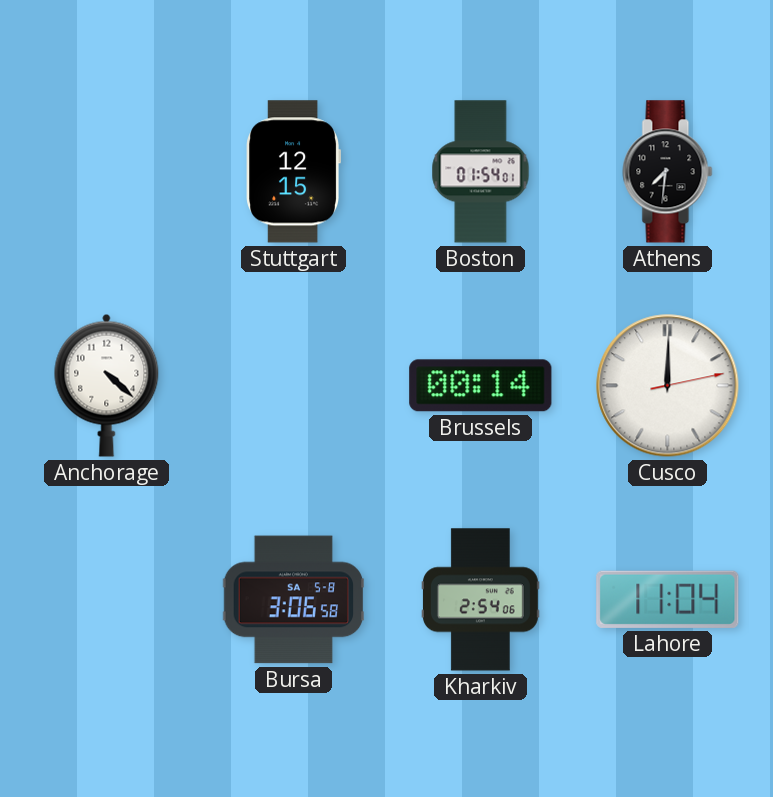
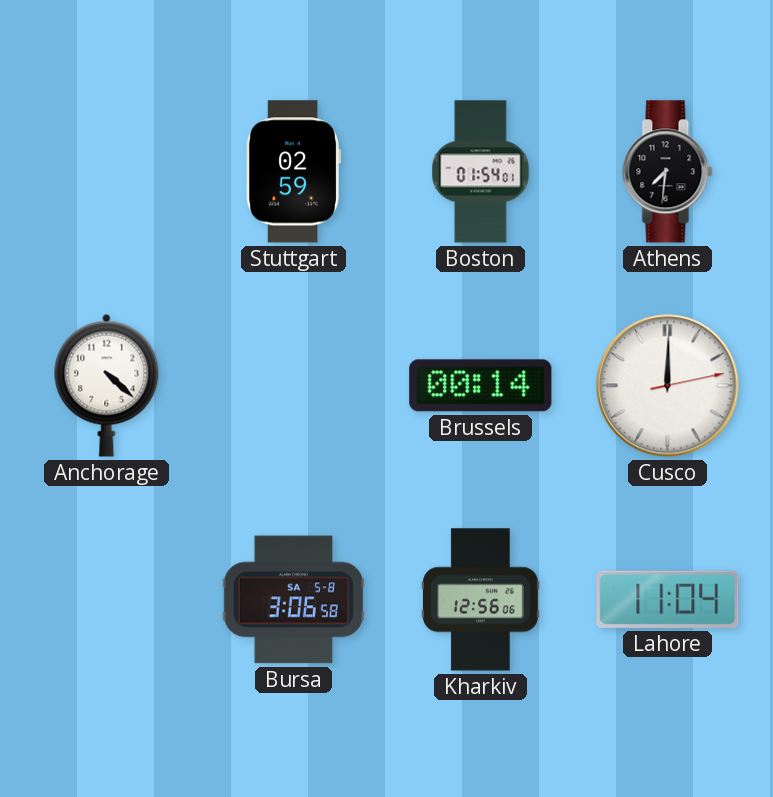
Stuttgart: 12:15 -> 02:59 (293, 172)
Kharkiv: 2:54 -> 12:56 (480, 600)
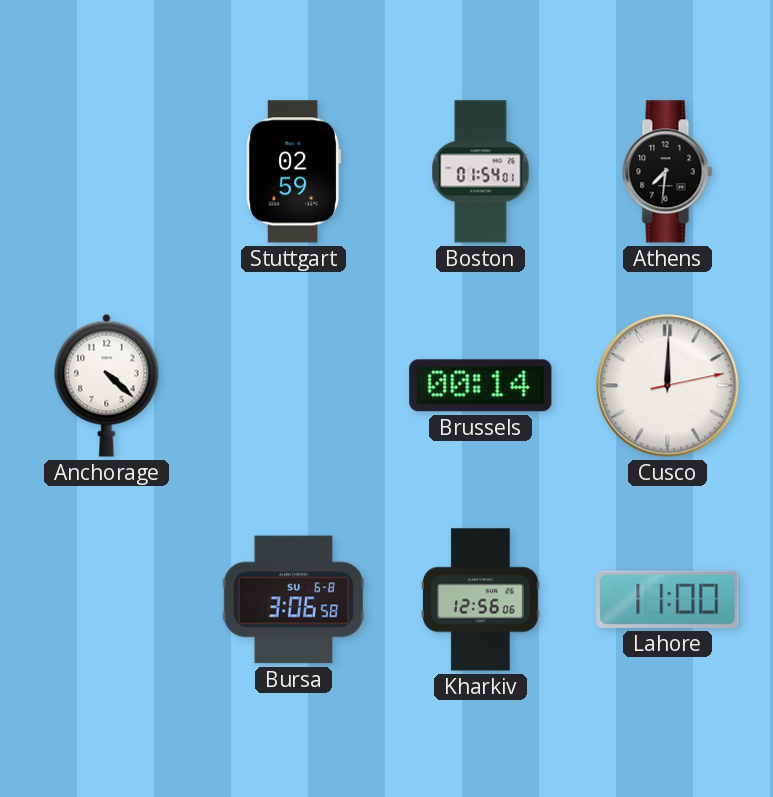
Bursa date: SA 5-8 -> SU 6-8 (294, 600)
Lahore: 11:04 -> 11:00 (668, 599)
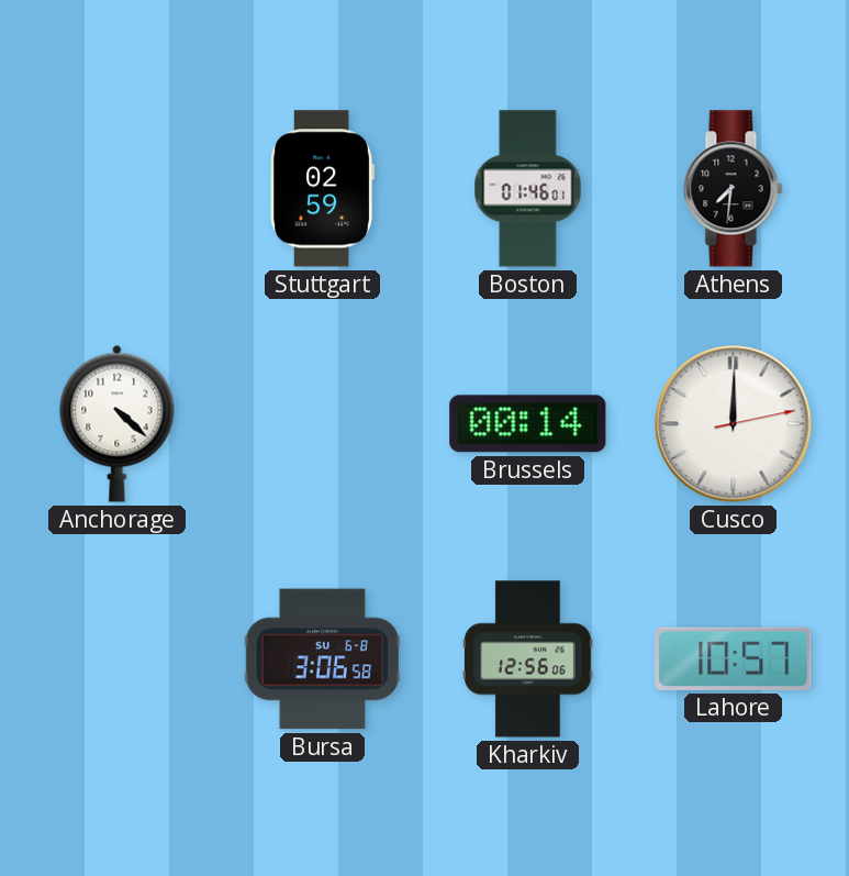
Boston: 01:54 -> 01:46 (528, 189)
Lahore: 11:00 -> 10:57 (734, 658)
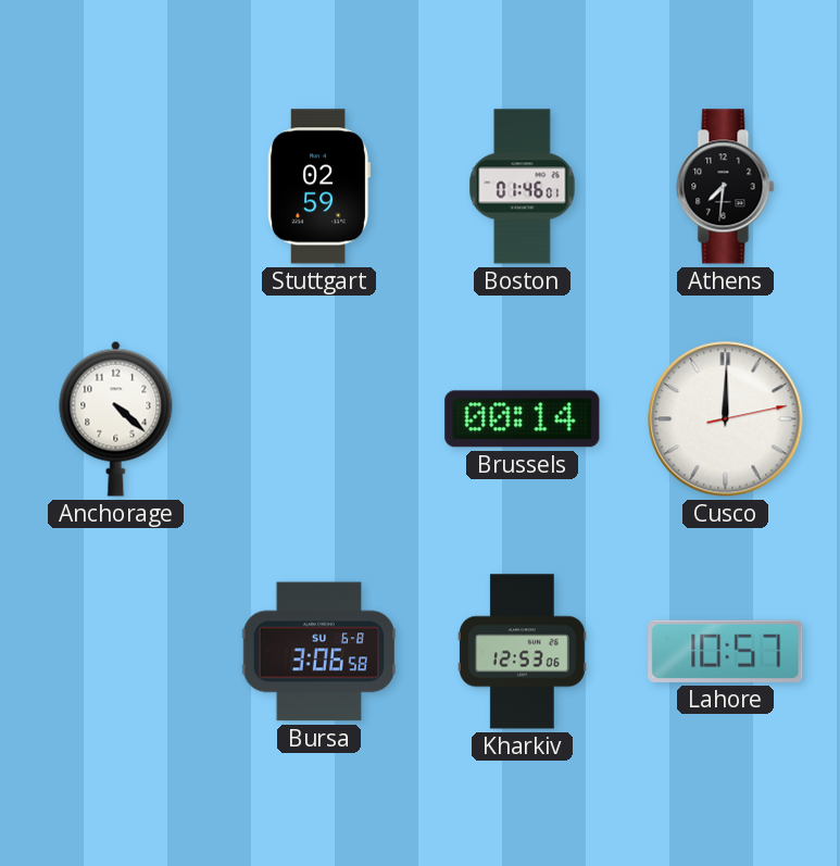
Kharkiv: 12:56 -> 12:53 (522, 652)
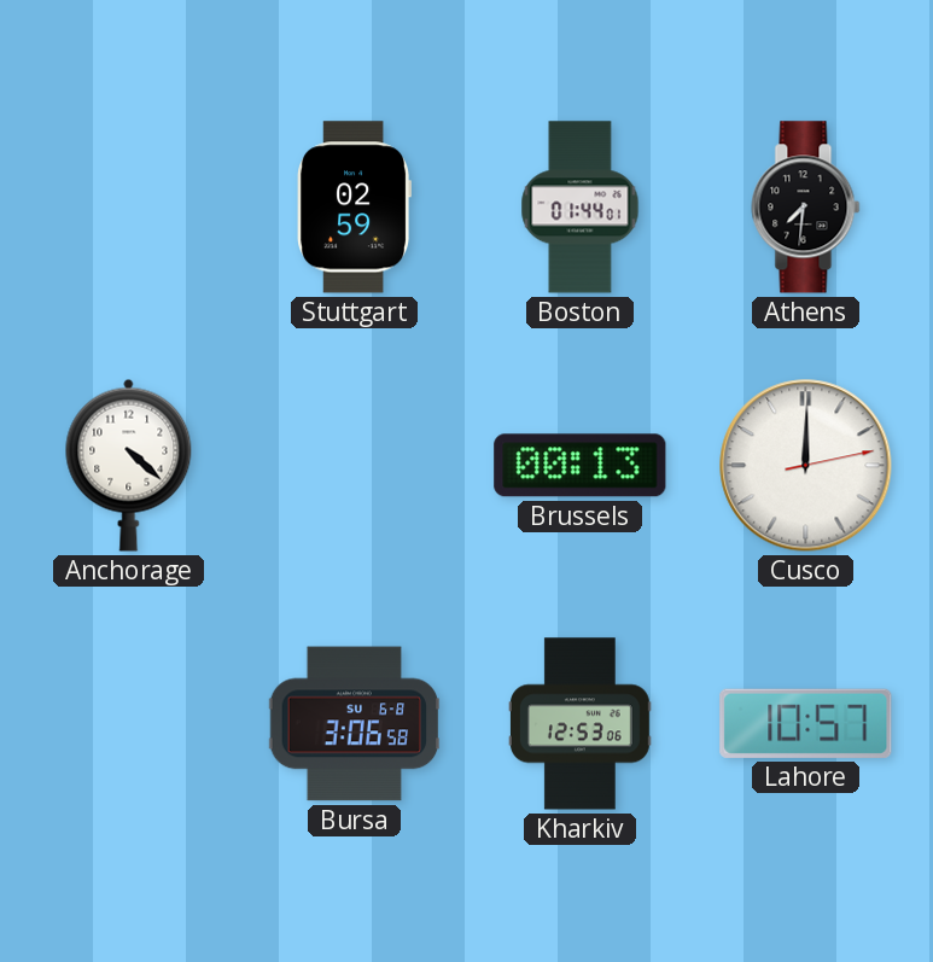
Boston: 01:46 -> 01:44 (581, 208)
Brussels: 00:14 -> 00:13 (581, 466)
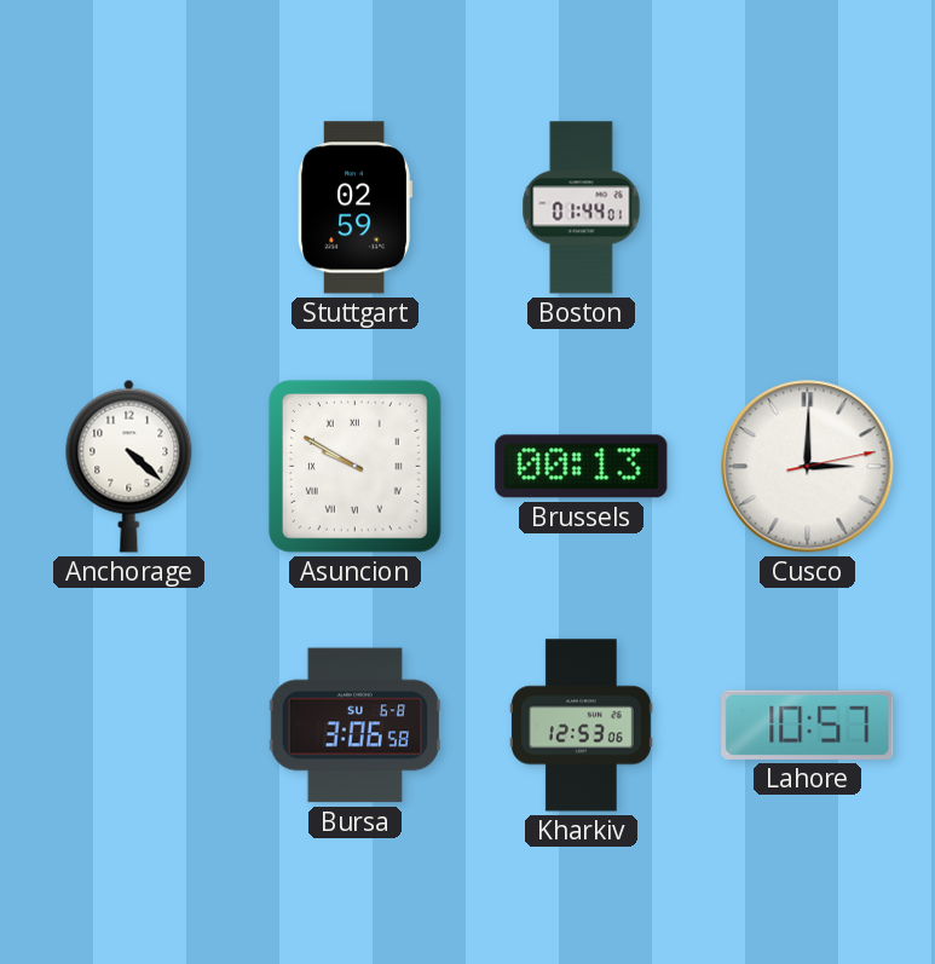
Athens: 7:31 -> none (806, 208)
Asuncion: none -> 9:50 (354, 466)
Cusco: 12:00 -> 3:00 (808, 467)
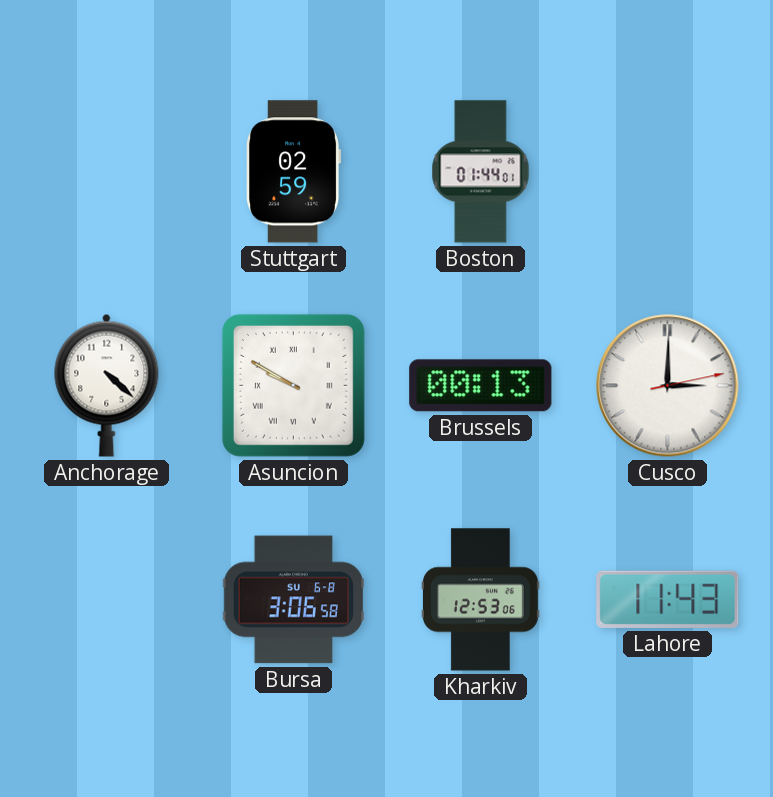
Lahore: 10:57 -> 11:43 (668, 599)
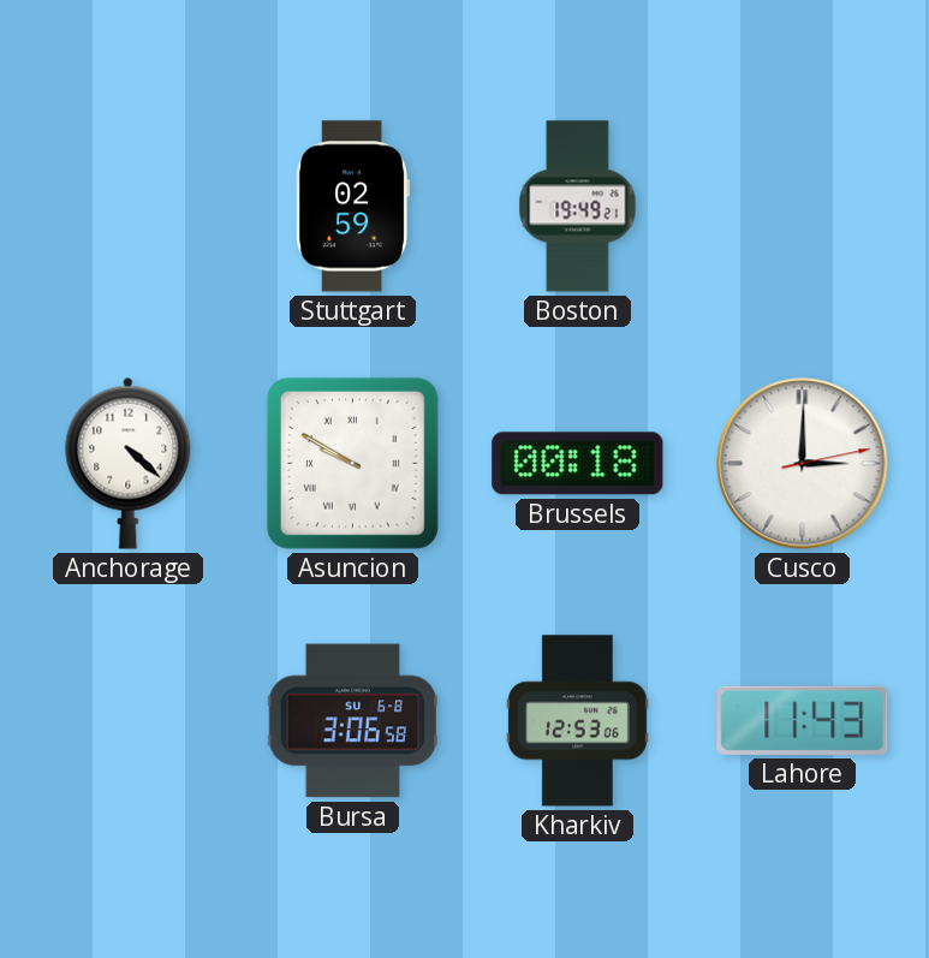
Boston: 01:44 -> 19:49 (578, 207)
Brussels: 00:13 -> 00:18 (578, 464)
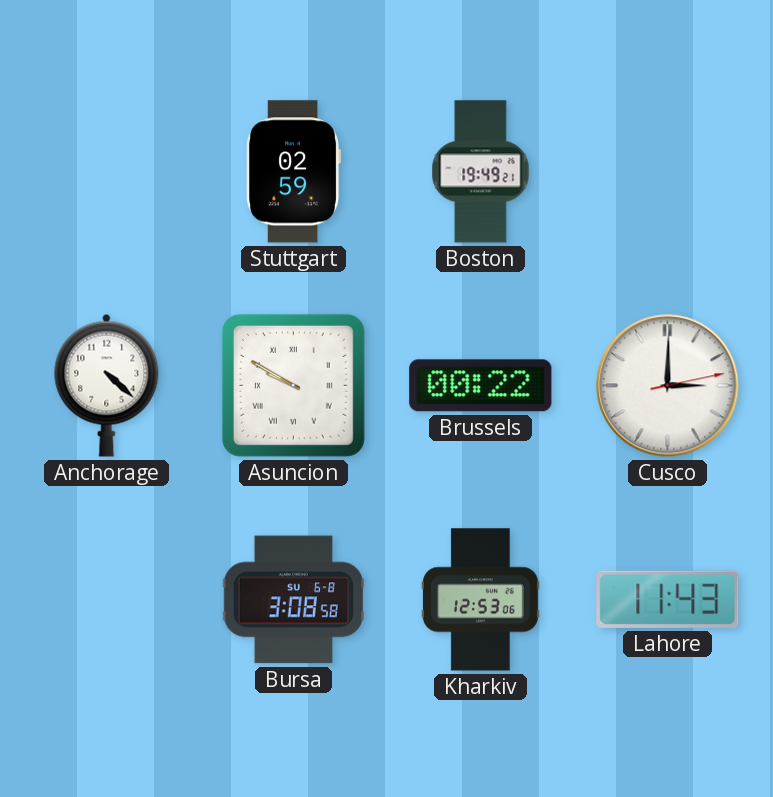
Brussels: 00:18 -> 00:22 (481, 386)
Bursa: 3:06 -> 3:08 (294, 600)
